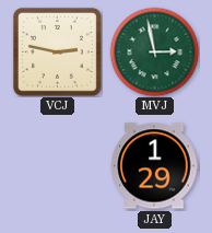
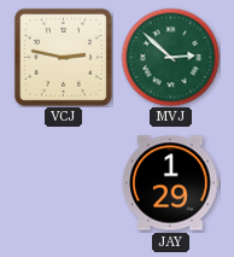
MVJ: 2:58 -> 2:52 (170, 57)
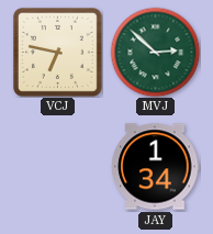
VCJ: 2:47 -> 6:47 (57, 52)
JAY: 1:29 -> 1:34 (156, 167)
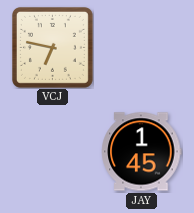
MVJ: 2:52 -> none (155, 52)
JAY: 1:34 -> 1:45 (142, 152)
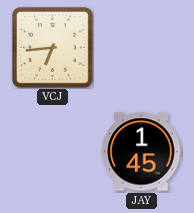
VCJ: 6:47 -> 6:44 (52, 47)
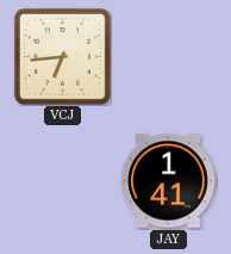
JAY: 1:45 -> 1:41 (169, 181)
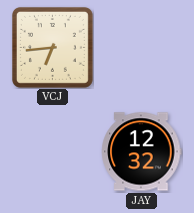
JAY: 1:41 -> 12:32 (142, 152)
